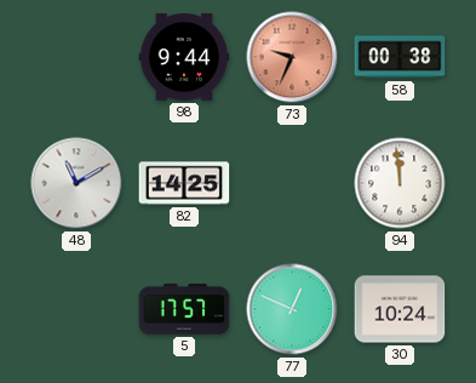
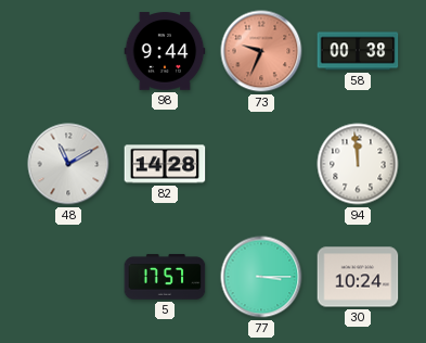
82: 14:25 -> 14:28 (165, 164)
77: 12:49 -> 3:15 (261, 277)
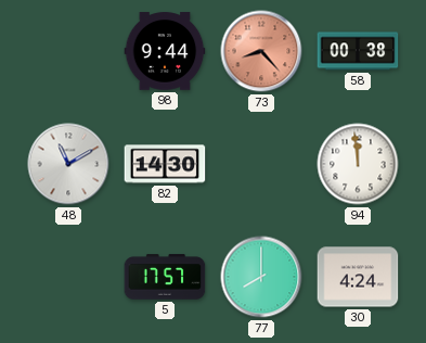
73: 9:34 -> 8:23 (261, 51)
82: 14:28 -> 14:30 (165, 164)
77: 3:15 -> 8:00 (261, 277)
30: 10:24 -> 4:24 (358, 277)
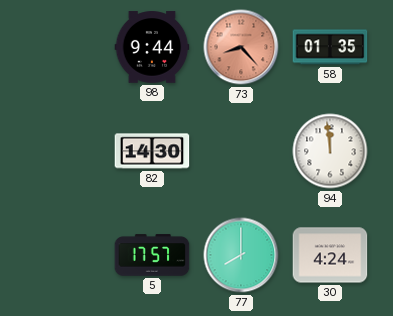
58: 00:38 -> 01:35 (330, 47)
48: 11:10 -> none (68, 164)
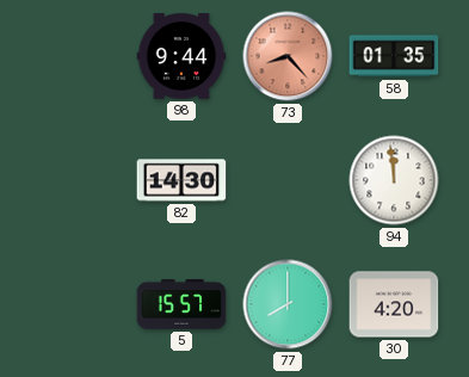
5: 17:57 -> 15:57 (181, 304)
30: 4:24 -> 4:20 (394, 304)
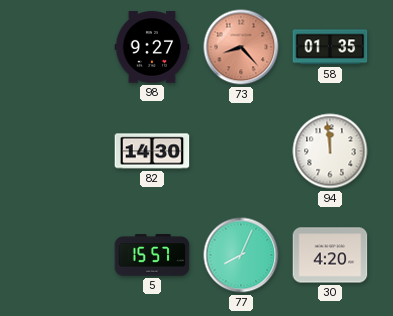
98: 9:44 -> 9:27 (152, 47)
77: 8:00 -> 8:04 (241, 255)
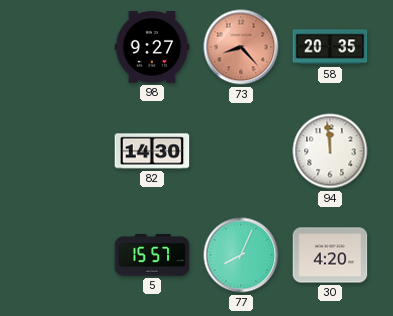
58: 01:35 -> 20:35 (330, 47)
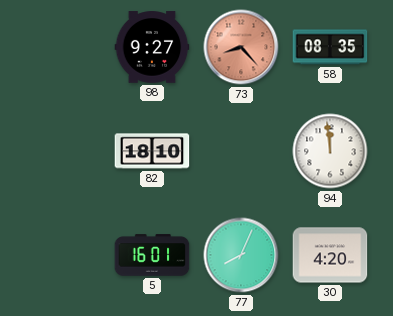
58: 20:35 -> 08:35 (330, 47)
82: 14:30 -> 18:10 (152, 151)
5: 15:57 -> 16:01 (152, 255)
